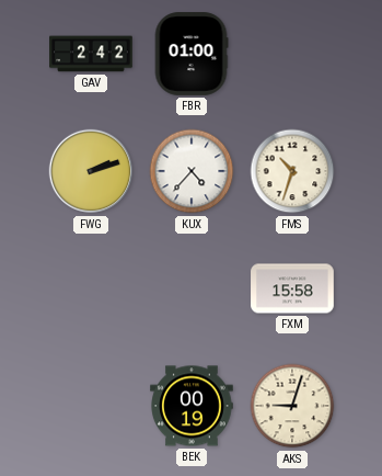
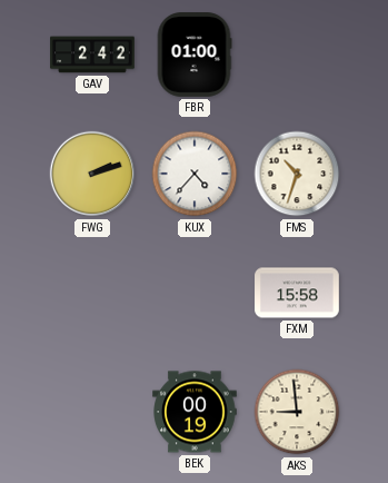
AKS: 9:03 -> 8:59 (297, 412)
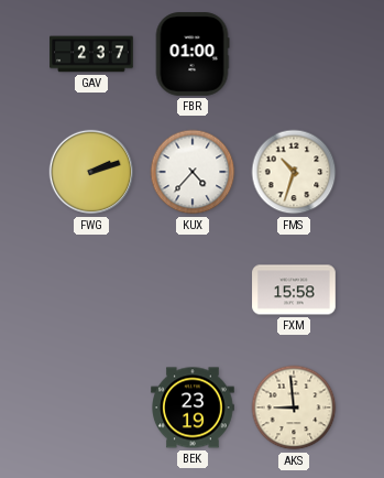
GAV: 2:42 -> 2:37 (91, 54)
BEK: 00:19 -> 23:19 (193, 408)
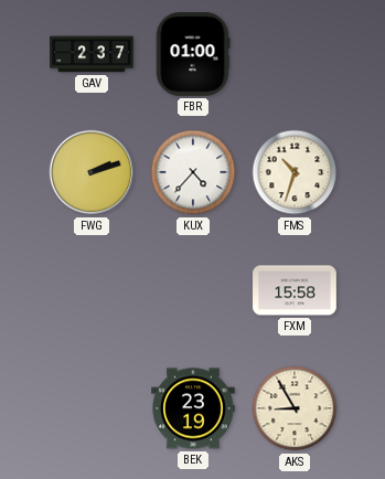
AKS: 8:59 -> 8:55 (295, 408)
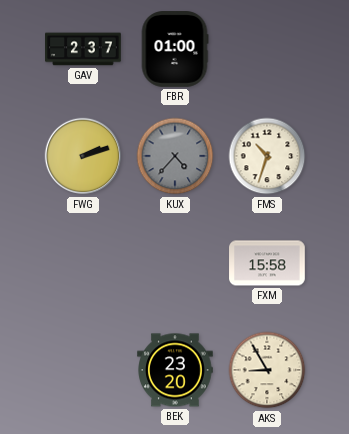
KUX dial: white -> grey (175, 156)
BEK: 23:19 -> 23:20 (175, 370)
